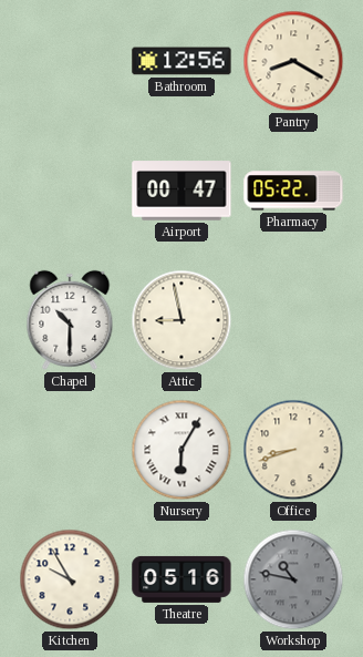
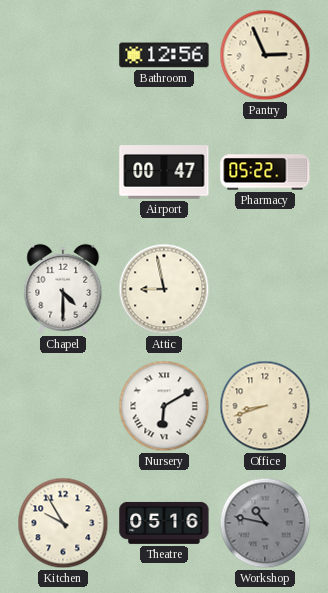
Pantry: 8:20 -> 2:56 (265, 55)
Chapel: 10:30 -> 4:30 (63, 289)
Nursery: 6:05 -> 6:10 (164, 406)
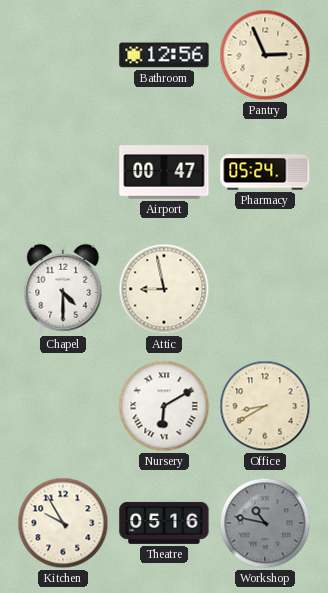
Pharmacy: 05:22 -> 05:24 (265, 172)
Office: 8:42 -> 8:40 (265, 406)
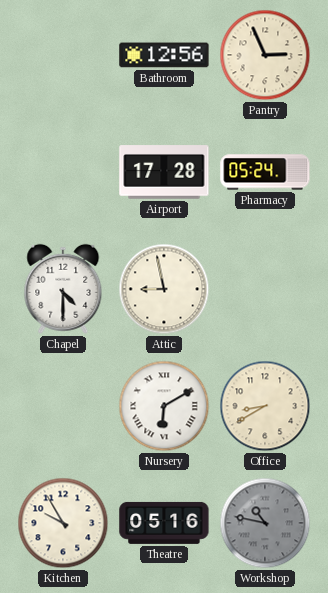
Airport: 00:47 -> 17:28 (164, 172)
